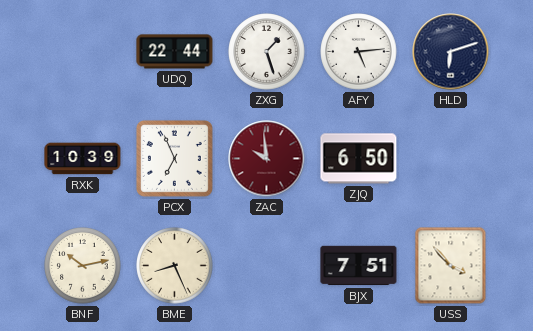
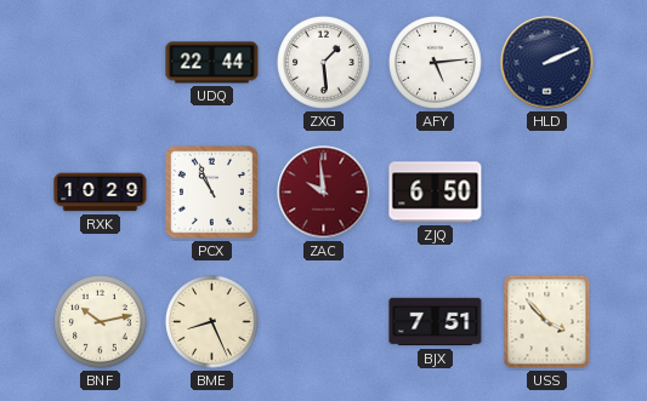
ZXG: 1:27 -> 1:29 (324, 63)
HLD: 6:12 -> 2:11 (547, 63)
RXK: 10:39 -> 10:29 (101, 193)
PCX: 6:56 -> 10:56 (211, 191)
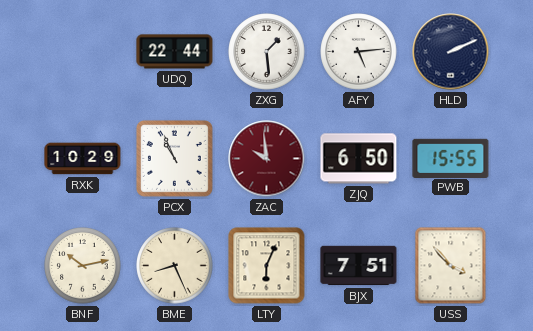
PWB: none -> 15:55 (451, 158)
LTY: none -> 6:04 (267, 266)
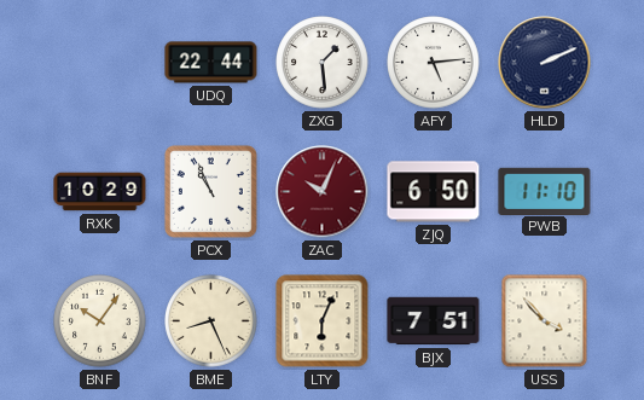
ZAC: 9:59 -> 10:04 (323, 192)
PWB: 15:55 -> 11:10 (545, 191)
BNF: 10:13 -> 10:06 (100, 321)
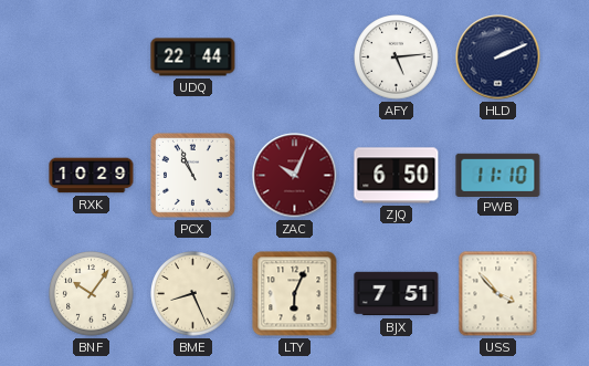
ZXG: 1:29 -> none (323, 63)
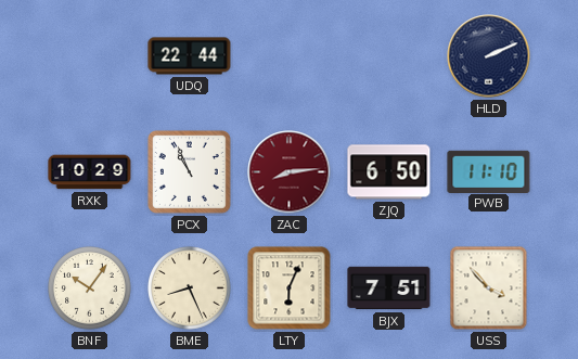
AFY: 5:14 -> none (397, 57)
ZAC: 10:04 -> 8:14 (290, 172)
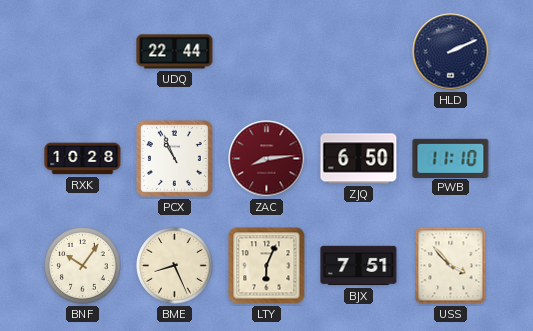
RXK: 10:29 -> 10:28 (83, 159)
